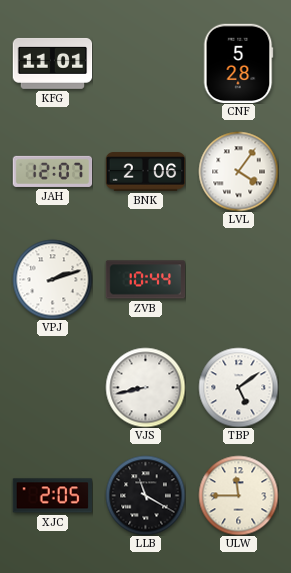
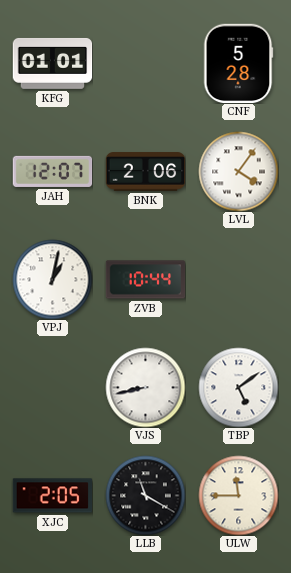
KFG: 11:01 -> 01:01 (52, 63)
VPJ: 2:12 -> 1:02 (52, 279)
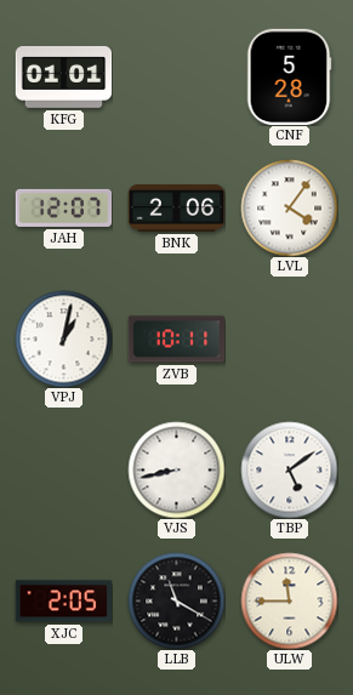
ZVB: 10:44 -> 10:11 (176, 340)
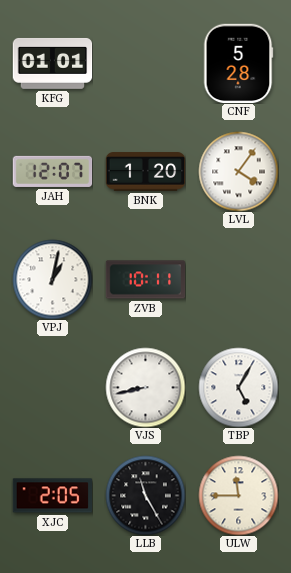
BNK: 2:06 -> 1:20 (145, 172)
TBP: 5:09 -> 5:05 (238, 387)
LLB: 11:20 -> 11:25 (145, 495)
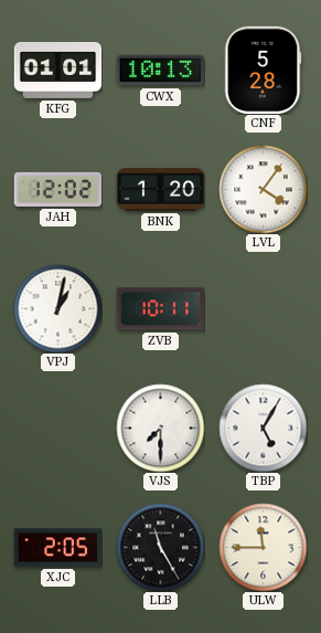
CWX: none -> 10:13 (160, 71)
JAH: 12:07 -> 12:02 (57, 189)
VJS: 8:43 -> 7:30 (160, 428)
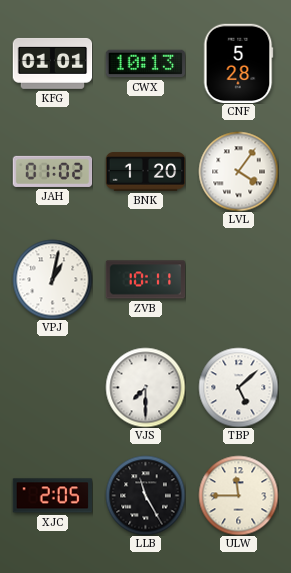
JAH: 12:02 -> 01:02 (52, 171)
TBP: 5:05 -> 5:08 (238, 387)
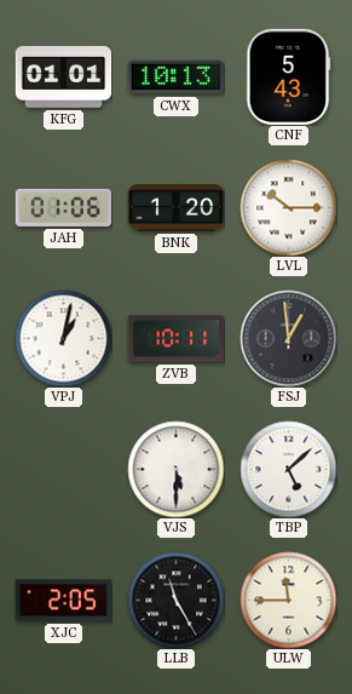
CNF: 5:28 -> 5:43 (288, 76)
JAH: 01:02 -> 01:06 (63, 207)
LVL: 4:06 -> 10:15 (288, 207)
FSJ: none -> 12:59 (288, 338)
VJS: 7:30 -> 5:30 (175, 469)
